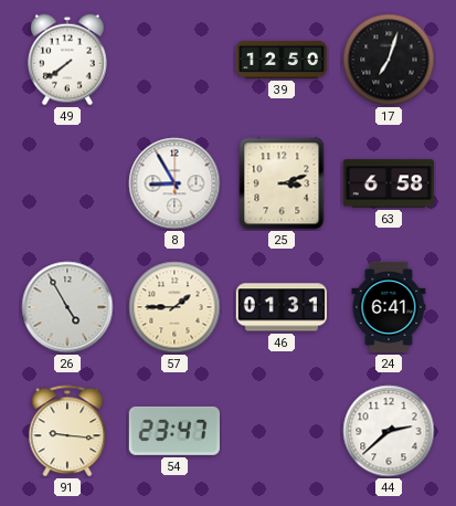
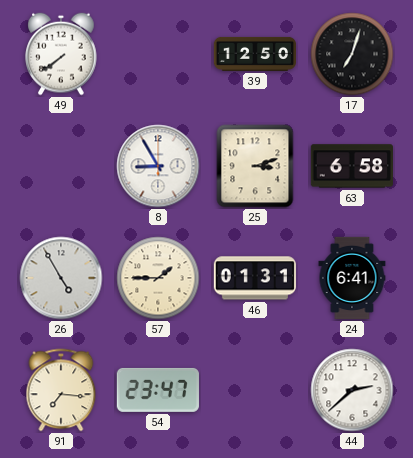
91: 9:16 -> 7:16 (61, 390)
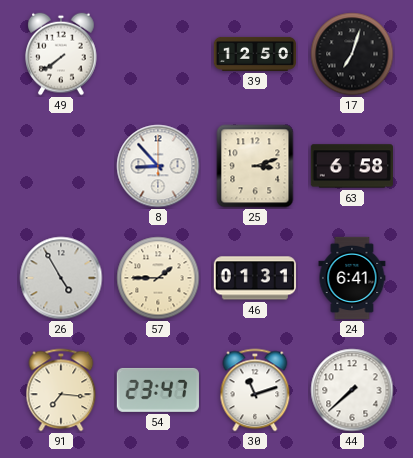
8: 8:55 -> 8:53 (158, 166)
30: none -> 11:12 (255, 390)
44: 2:38 -> 7:38 (352, 390)
